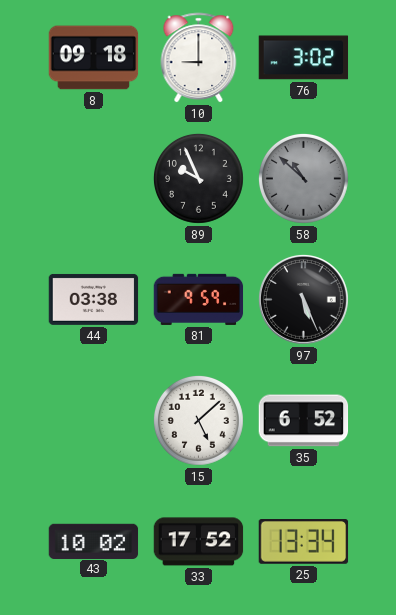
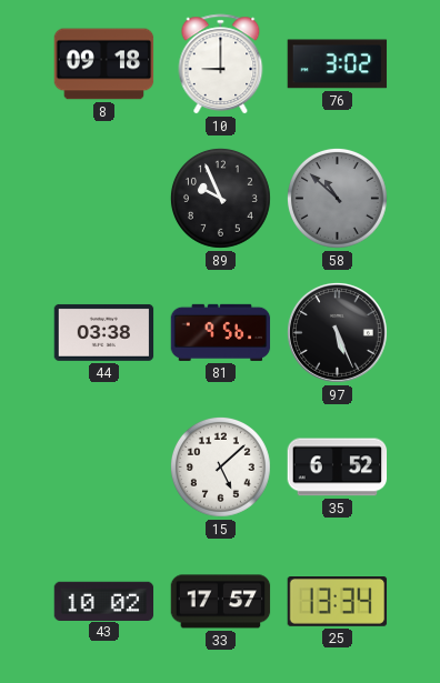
81: 9:59 -> 9:56 (221, 332)
33: 17:52 -> 17:57 (221, 602)
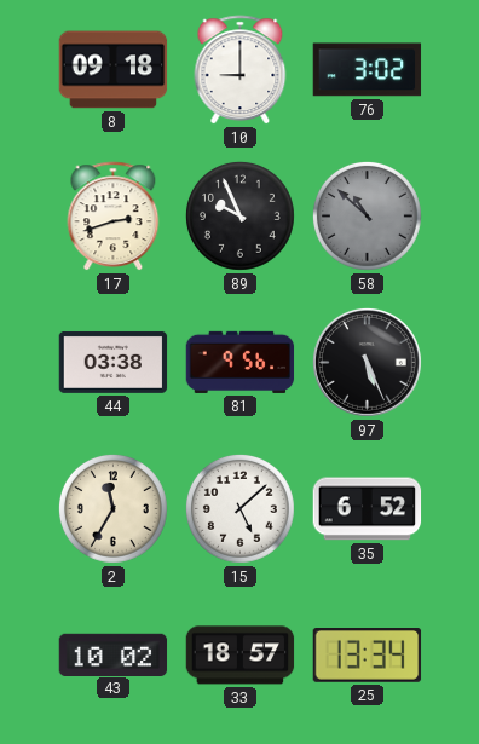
17: none -> 2:42 (114, 217)
2: none -> 11:35 (112, 508)
33: 17:57 -> 18:57 (241, 656)
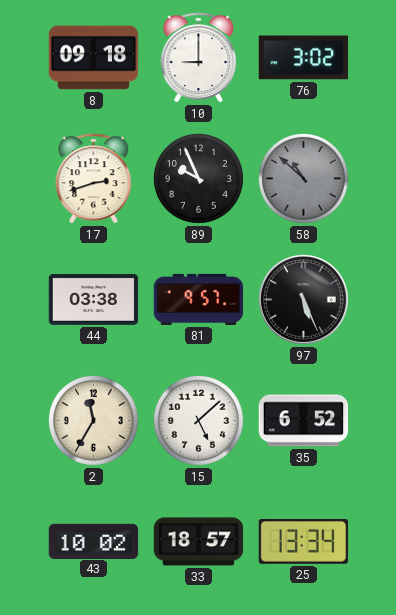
81: 9:56 -> 9:57 (199, 299)
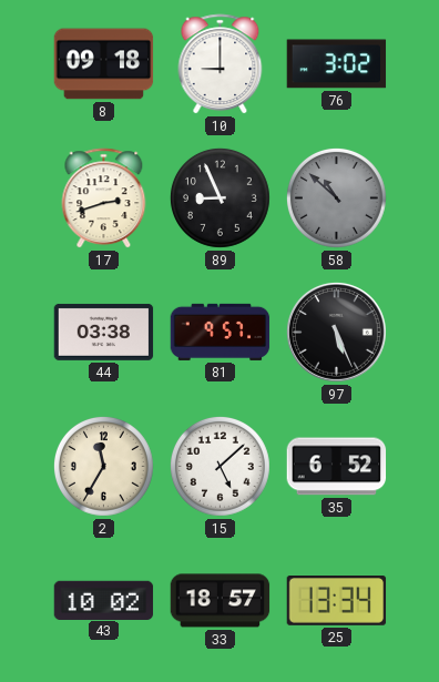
89: 9:56 -> 8:56 (219, 197)
